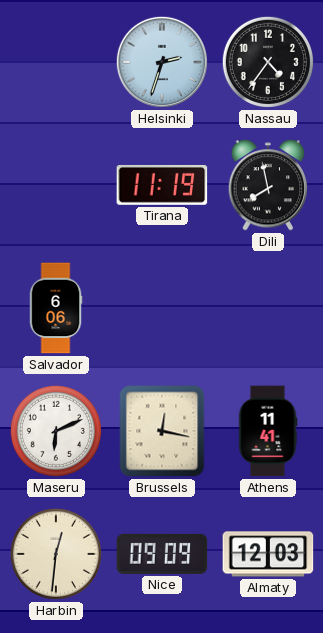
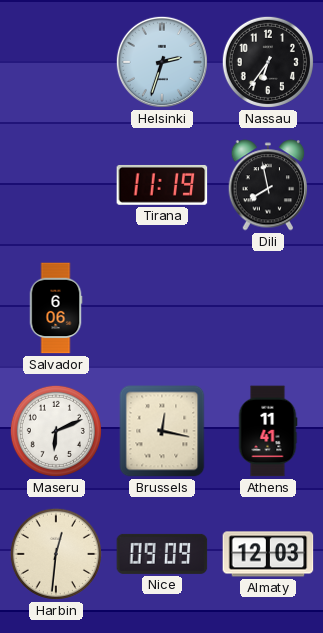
Nassau: 4:36 -> 6:36 (268, 62)
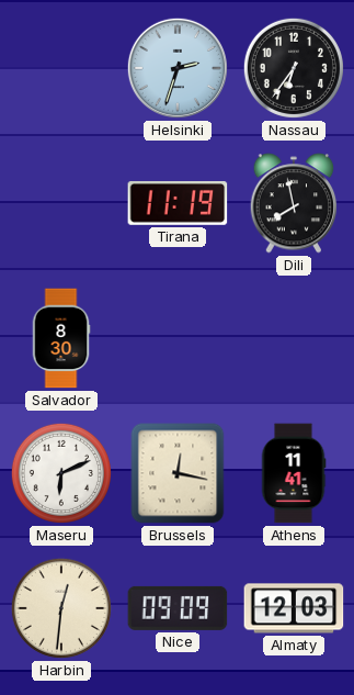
Salvador: 6:06 -> 8:30 (61, 338)
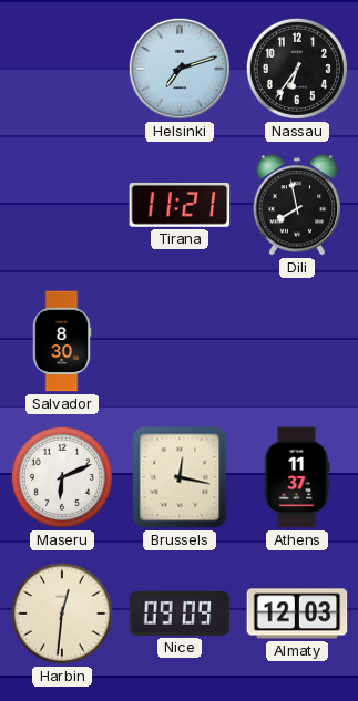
Helsinki: 2:33 -> 7:12 (180, 69)
Tirana: 11:19 -> 11:21 (180, 205)
Athens: 11:41 -> 11:37 (297, 477)
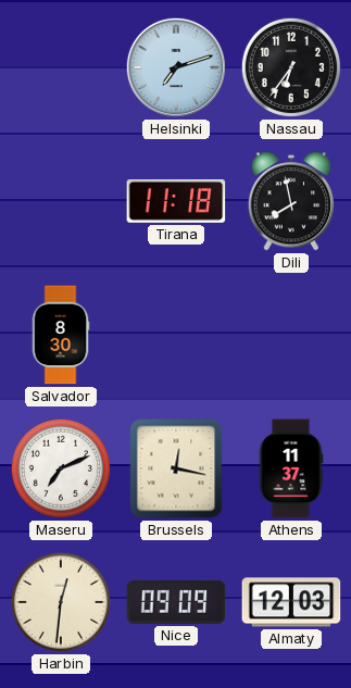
Tirana: 11:21 -> 11:18 (176, 201)
Maseru: 6:11 -> 7:11 (61, 468)
